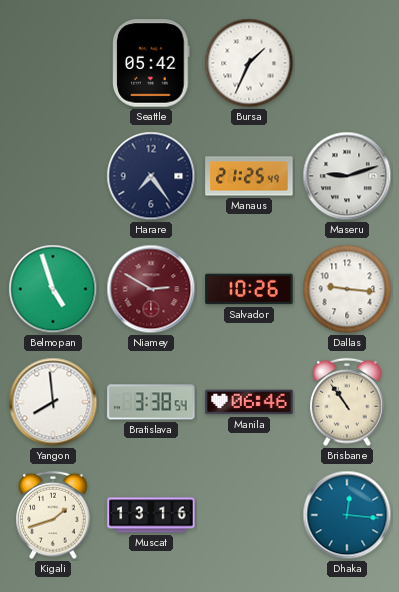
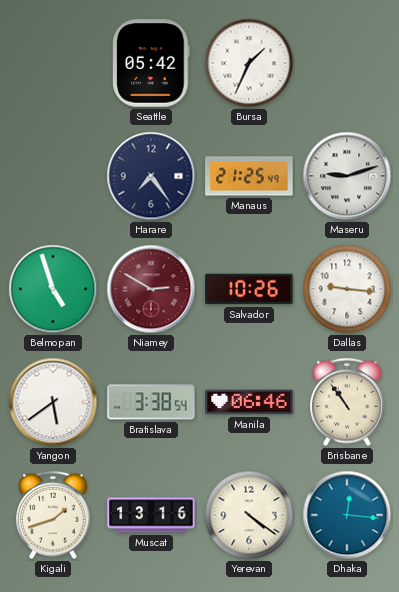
Yangon: 7:59 -> 5:39 (53, 402)
Yerevan: none -> 4:21 (249, 515)
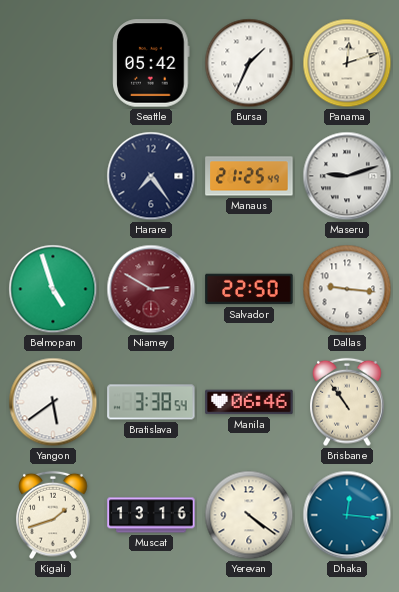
Panama: none -> 12:12 (347, 63)
Salvador: 10:26 -> 22:50 (249, 289)
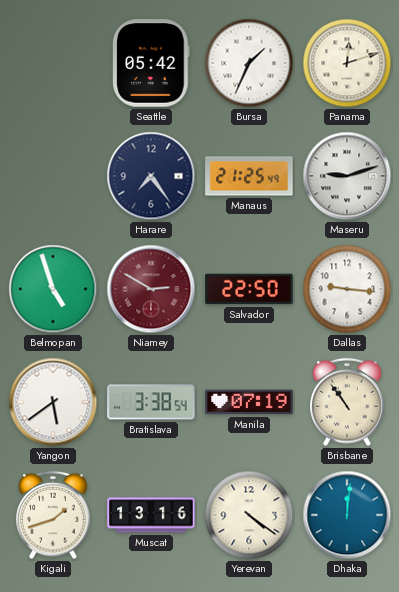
Manila: 06:46 -> 07:19 (249, 402)
Dhaka: 12:16 -> 12:01 (347, 515)
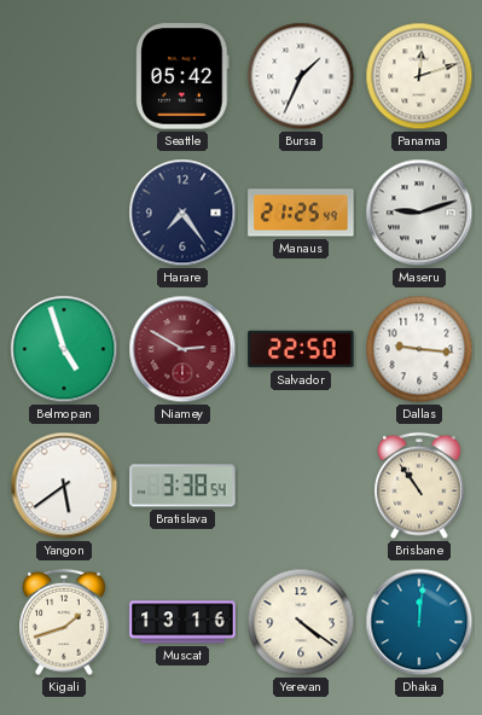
Manila: 07:19 -> none (249, 402)
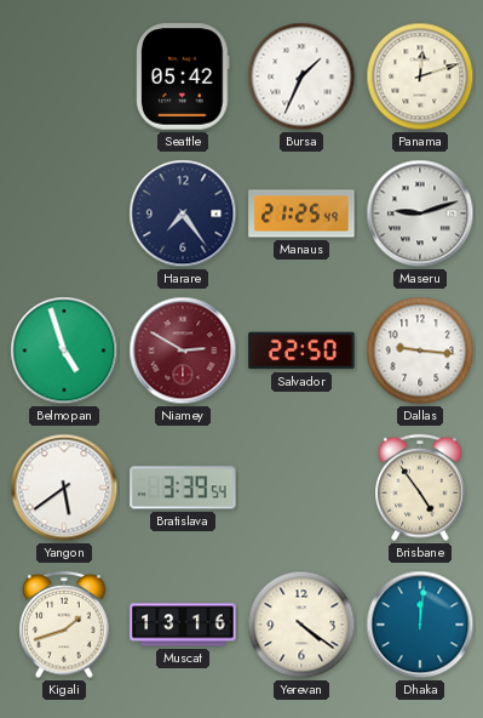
Bratislava: 3:38 -> 3:39 (183, 488)
Brisbane: 10:54 -> 4:54 (420, 488)
